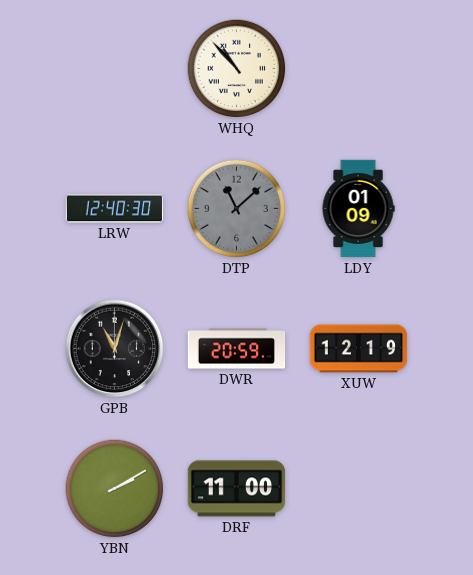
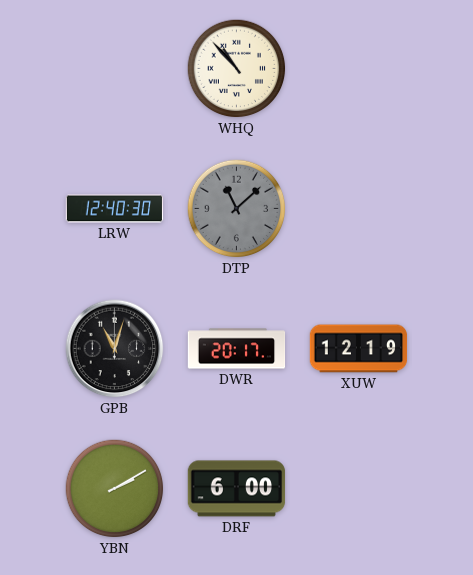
LDY: 01:09 -> none (358, 209)
DWR: 20:59 -> 20:17 (237, 349)
DRF: 11:00 -> 6:00 (237, 489)
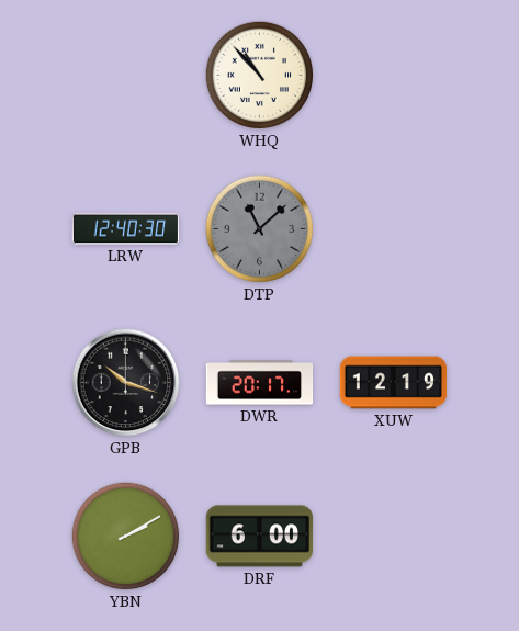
GPB: 11:03 -> 10:18 (126, 383)
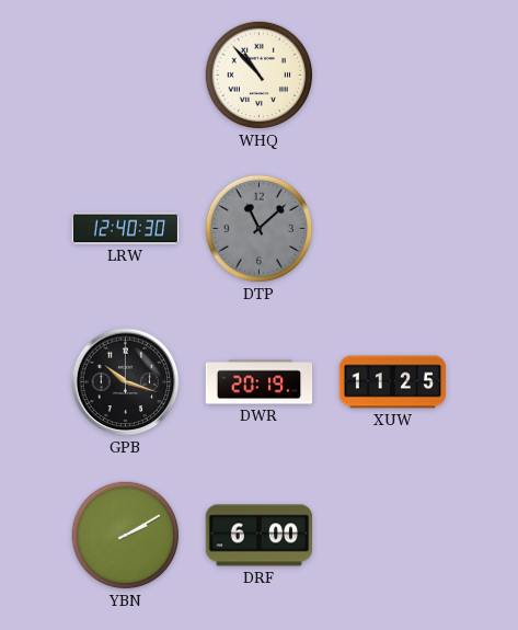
DWR: 20:17 -> 20:19 (260, 382)
XUW: 12:19 -> 11:25 (393, 382)
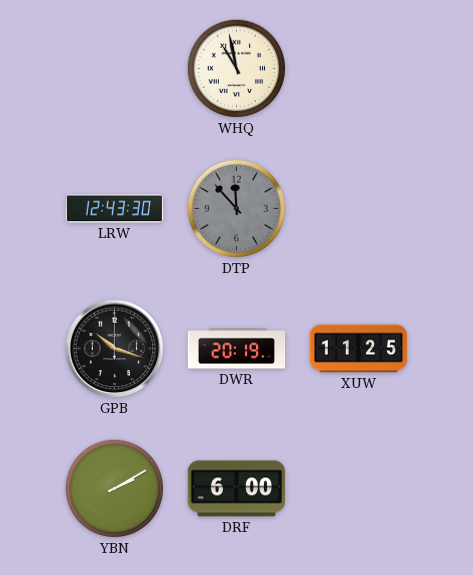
WHQ: 10:53 -> 10:58 (237, 69)
LRW: 12:40 -> 12:43 (115, 209)
DTP: 11:08 -> 11:53 (237, 209)
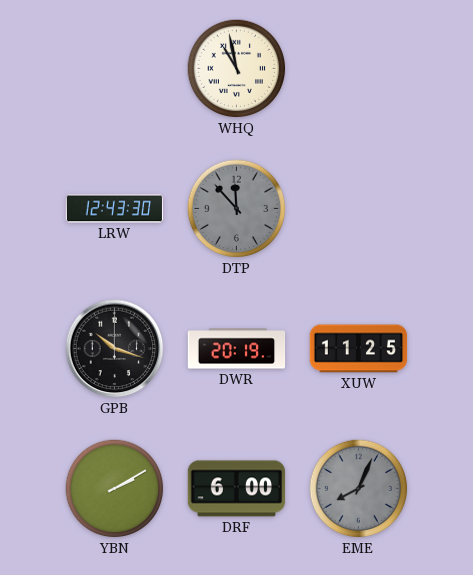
EME: none -> 8:04 (359, 489)
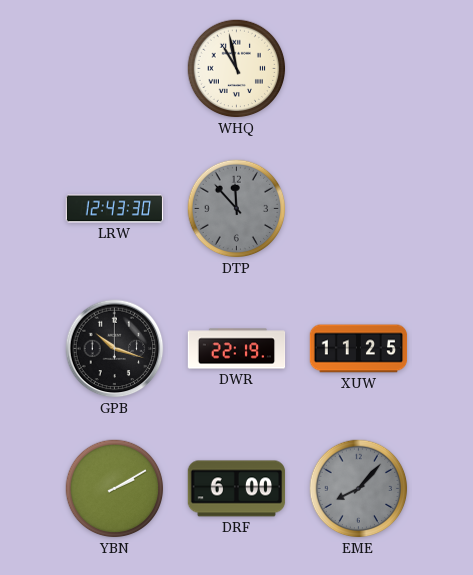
DWR: 20:19 -> 22:19 (237, 349)
EME: 8:04 -> 8:07 (359, 489)
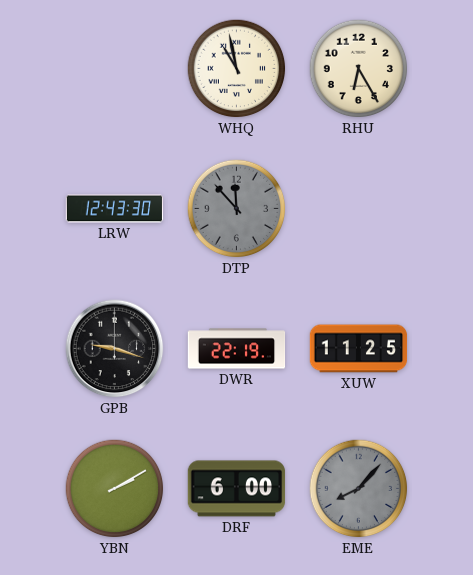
RHU: none -> 6:25 (359, 69)
GPB: 10:18 -> 9:18 (115, 349)
